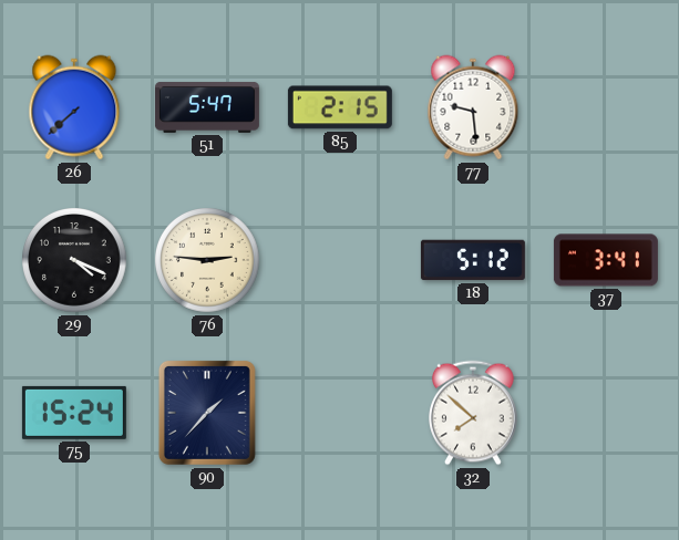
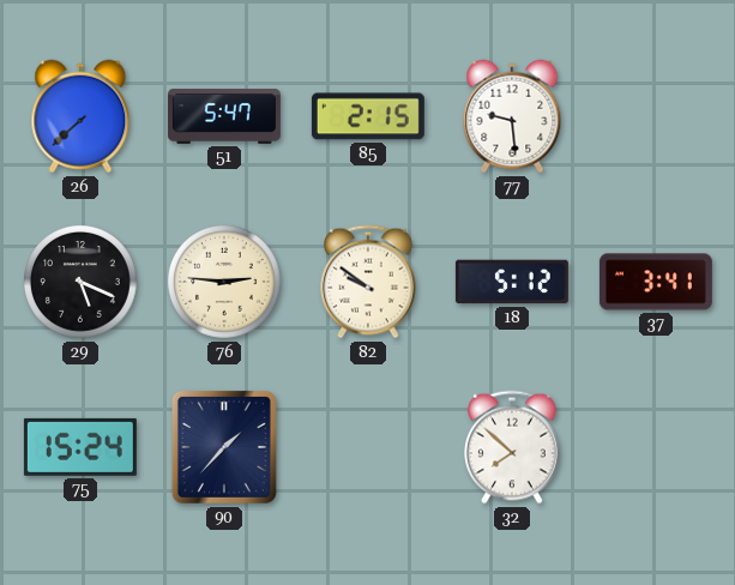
29: 4:19 -> 5:19 (82, 283)
82: none -> 9:51 (369, 282)
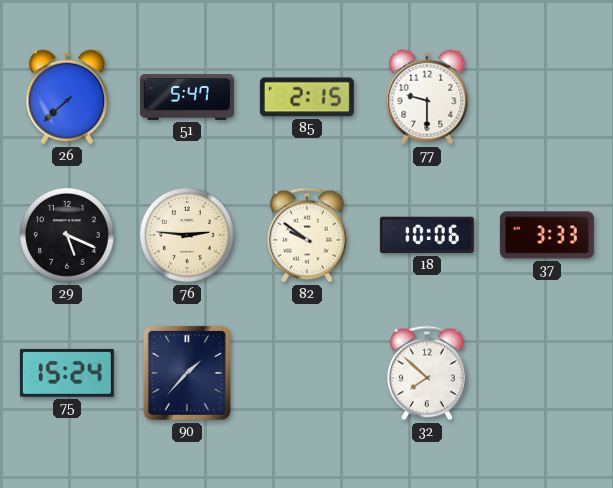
77: 9:29 -> 9:30 (427, 97)
18: 5:12 -> 10:06 (427, 235)
37: 3:41 -> 3:33 (547, 235)
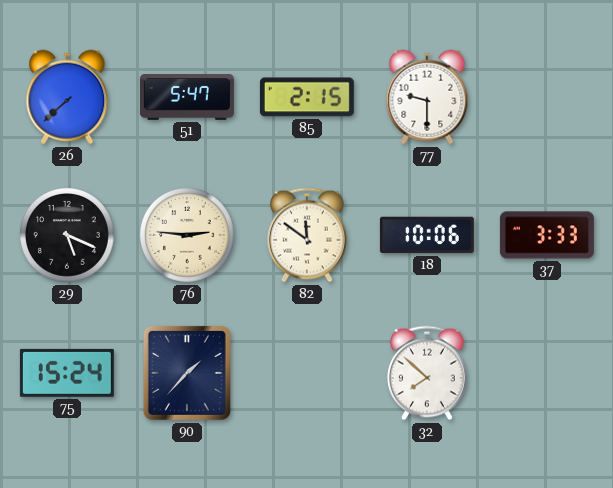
82: 9:51 -> 11:51 (308, 235)
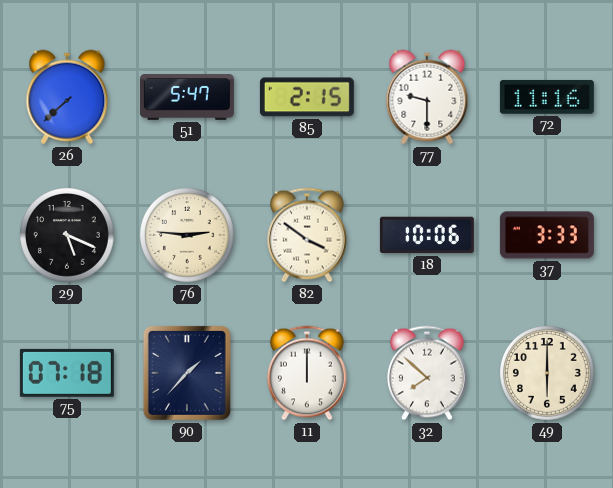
72: none -> 11:16 (547, 97)
82: 11:51 -> 3:51 (308, 235)
75: 15:24 -> 07:18 (67, 373)
11: none -> 12:00 (308, 373)
49: none -> 6:00 (548, 374)
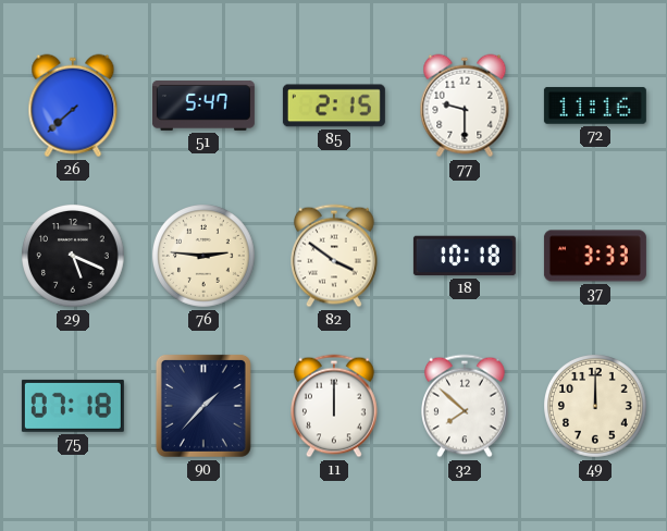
18: 10:06 -> 10:18 (465, 256)
49: 6:00 -> 12:00 (596, 407)
